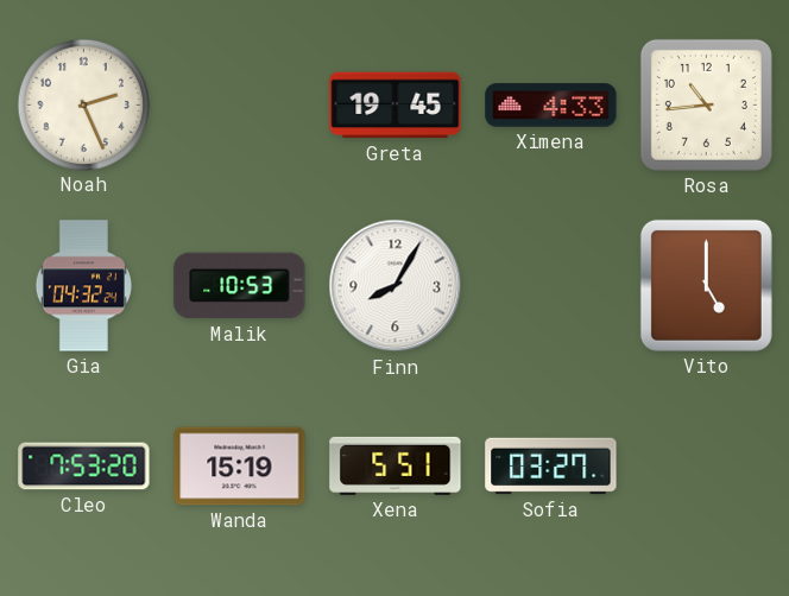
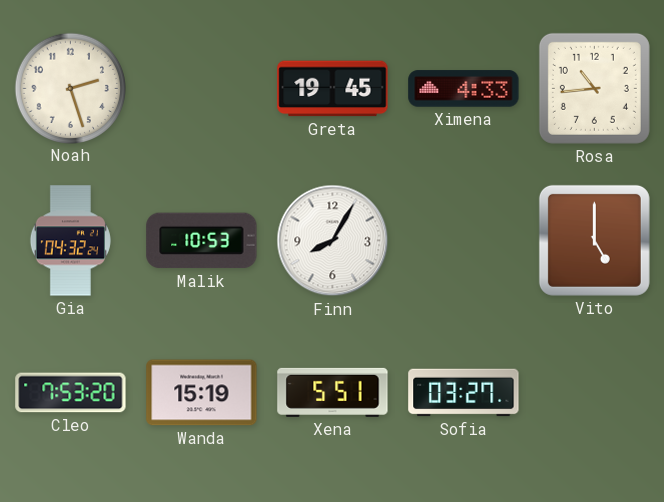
Noah: 2:26 -> 2:27 (70, 88)
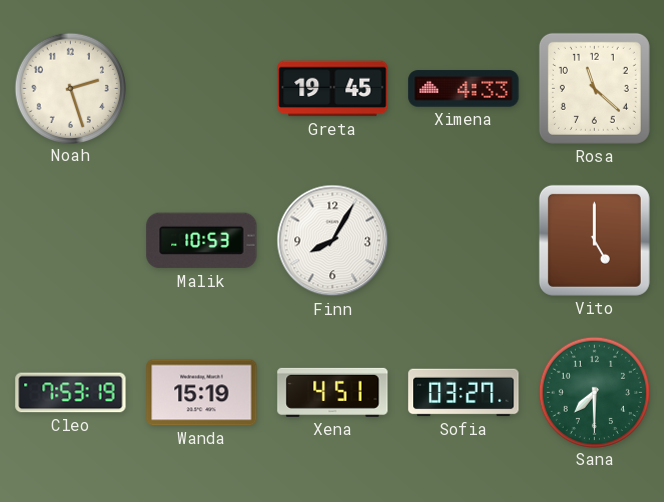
Rosa: 10:44 -> 11:22 (594, 88)
Gia: 04:32 -> none (70, 241)
Cleo: 7:53:20 -> 7:53:19 (71, 393)
Xena: 5:51 -> 4:51 (333, 392)
Sana: none -> 7:30 (594, 392)
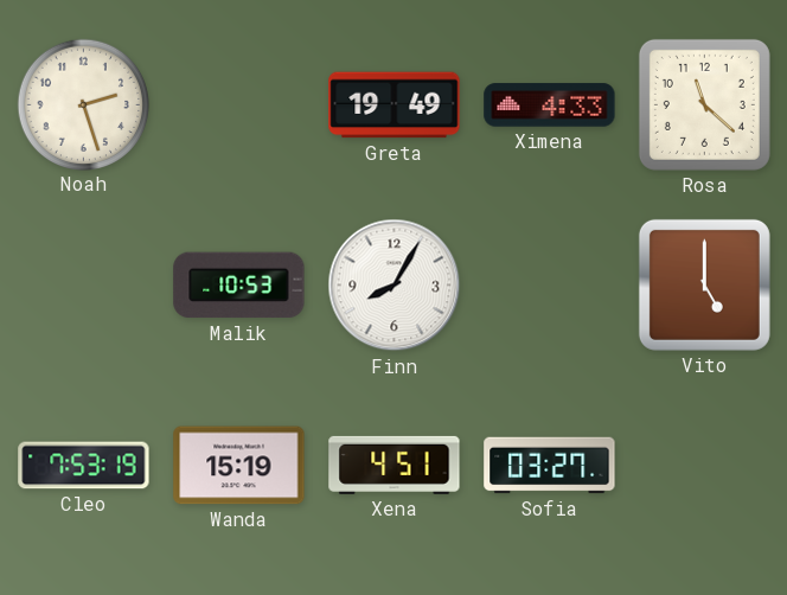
Greta: 19:45 -> 19:49 (395, 105)
Sana: 7:30 -> none (594, 392)
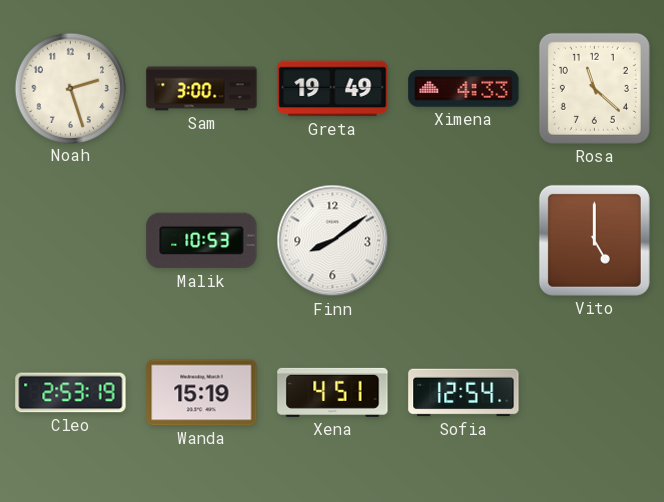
Sam: none -> 3:00 (202, 89)
Finn: 8:05 -> 8:09 (333, 241)
Cleo: 7:53 -> 2:53 (71, 393)
Sofia: 03:27 -> 12:54 (464, 393)
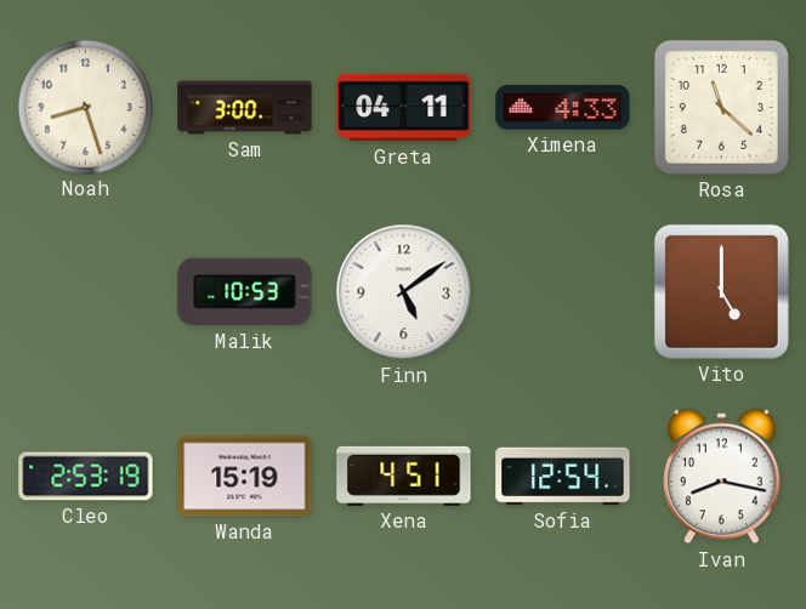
Noah: 2:27 -> 8:27 (85, 107)
Greta: 19:49 -> 04:11 (404, 108)
Finn: 8:09 -> 5:09 (404, 292)
Ivan: none -> 8:17 (722, 477)
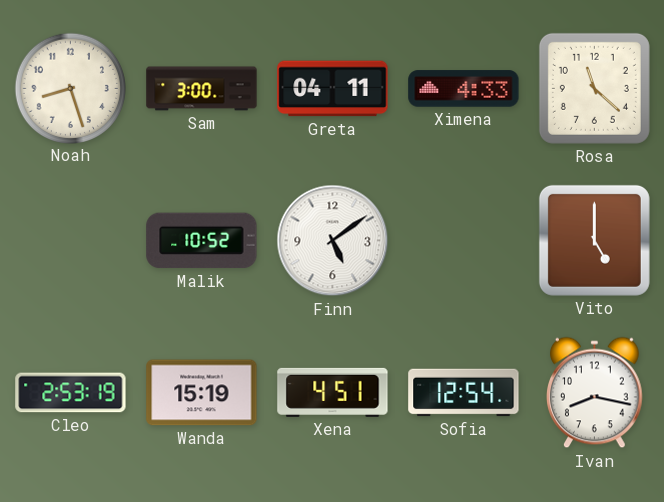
Malik: 10:53 -> 10:52 (202, 241)
